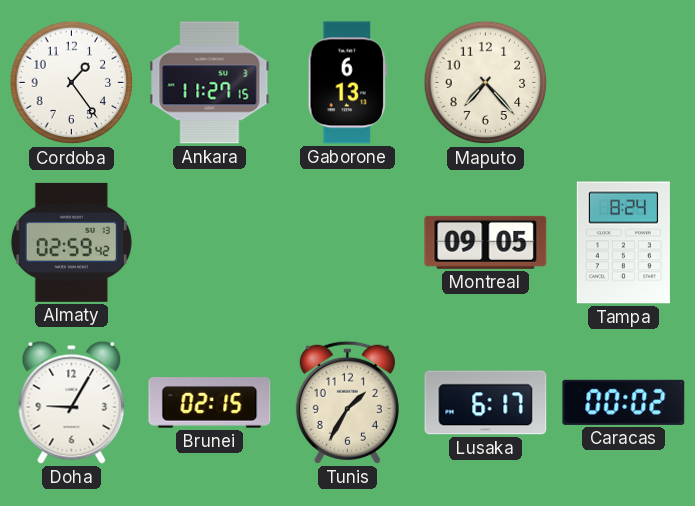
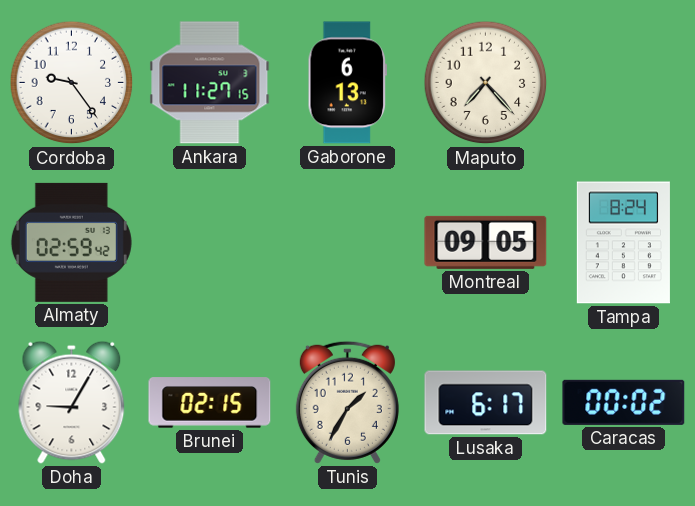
Cordoba: 1:24 -> 9:24 (72, 83)
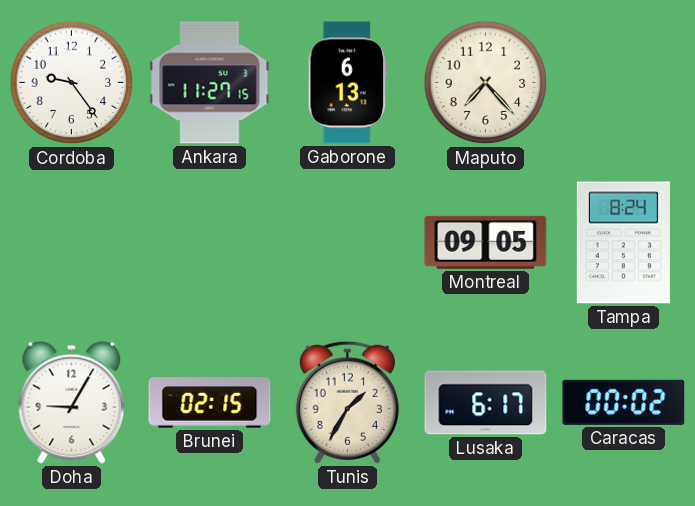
Almaty: 02:59 -> none (71, 242)
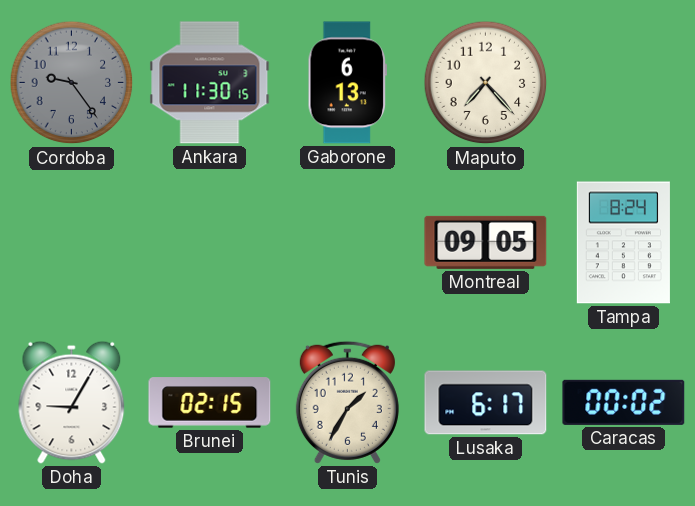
Cordoba dial: white -> grey (72, 83)
Ankara: 11:27 -> 11:30 (210, 83)
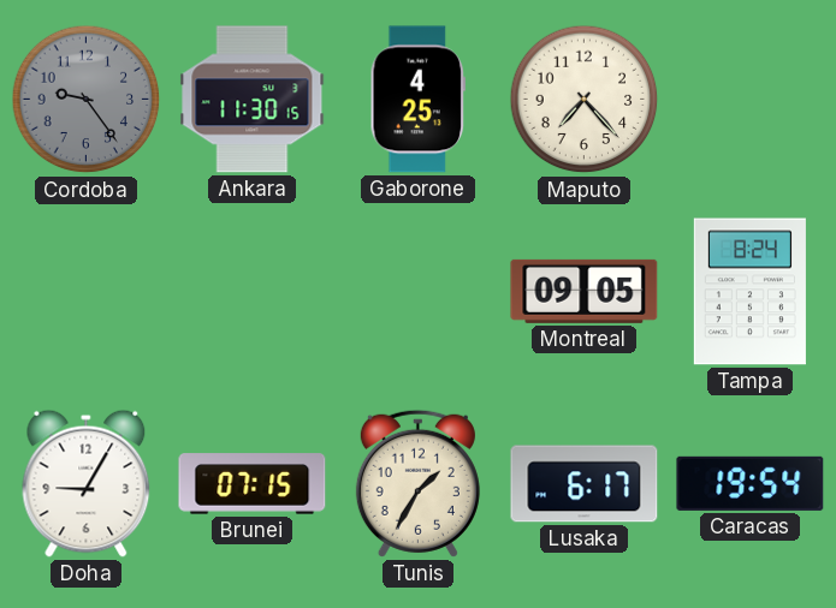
Gaborone: 6:13 -> 4:25 (417, 100)
Brunei: 02:15 -> 07:15 (253, 484)
Caracas: 00:02 -> 19:54 (751, 483)
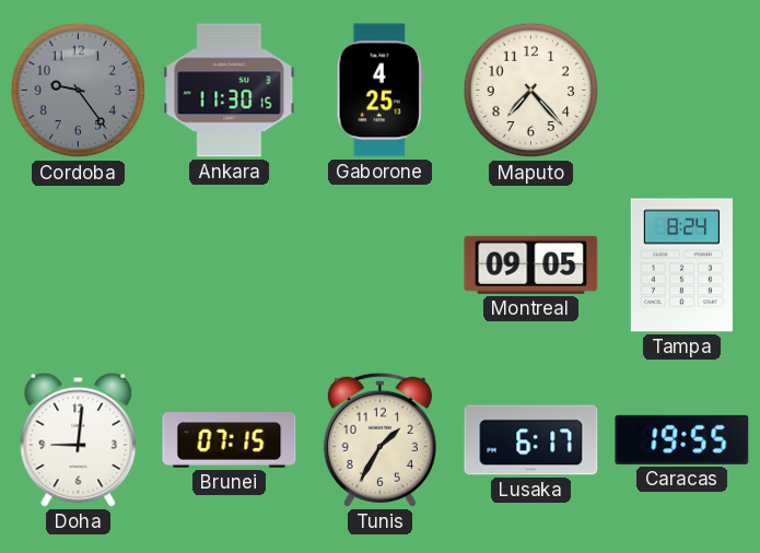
Doha: 9:05 -> 9:01 (79, 439)
Caracas: 19:54 -> 19:55 (682, 439)
